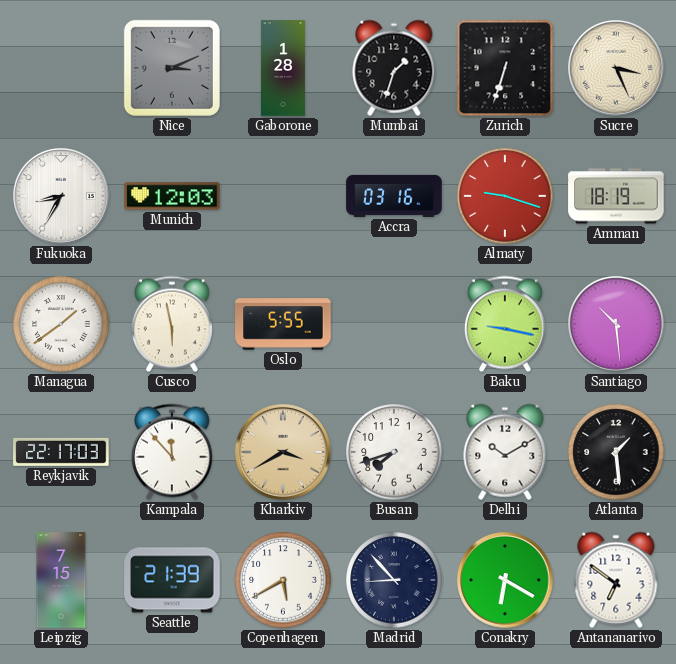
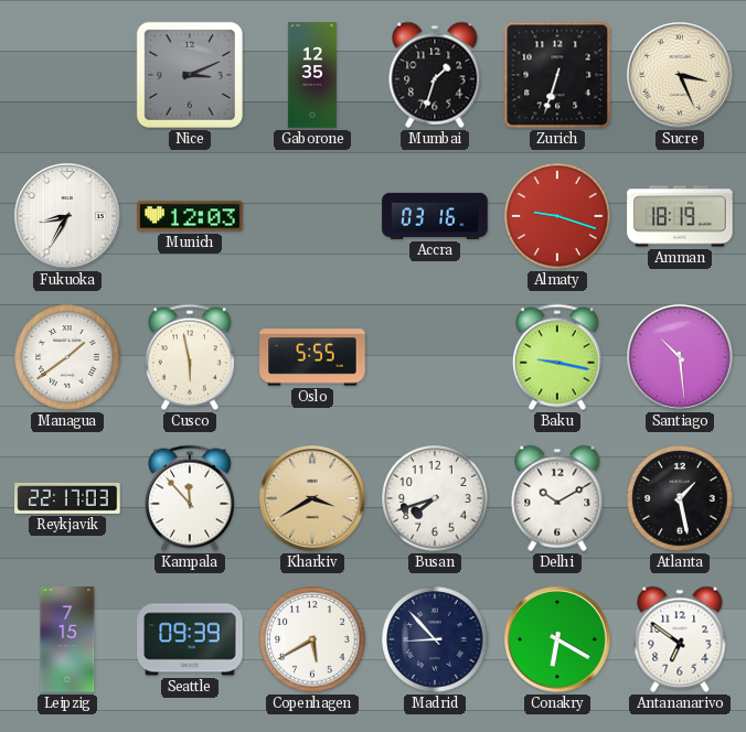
Gaborone: 1:28 -> 12:35 (312, 75)
Atlanta: 1:29 -> 1:28 (680, 498)
Seattle: 21:39 -> 09:39 (190, 639)
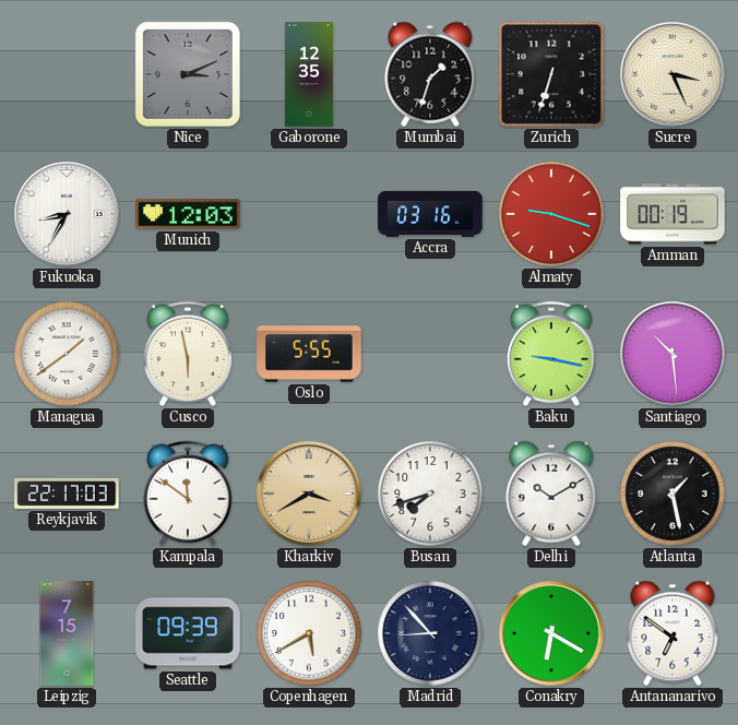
Amman: 18:19 -> 00:19 (672, 214)
Kampala: 11:53 -> 11:51 (188, 494)
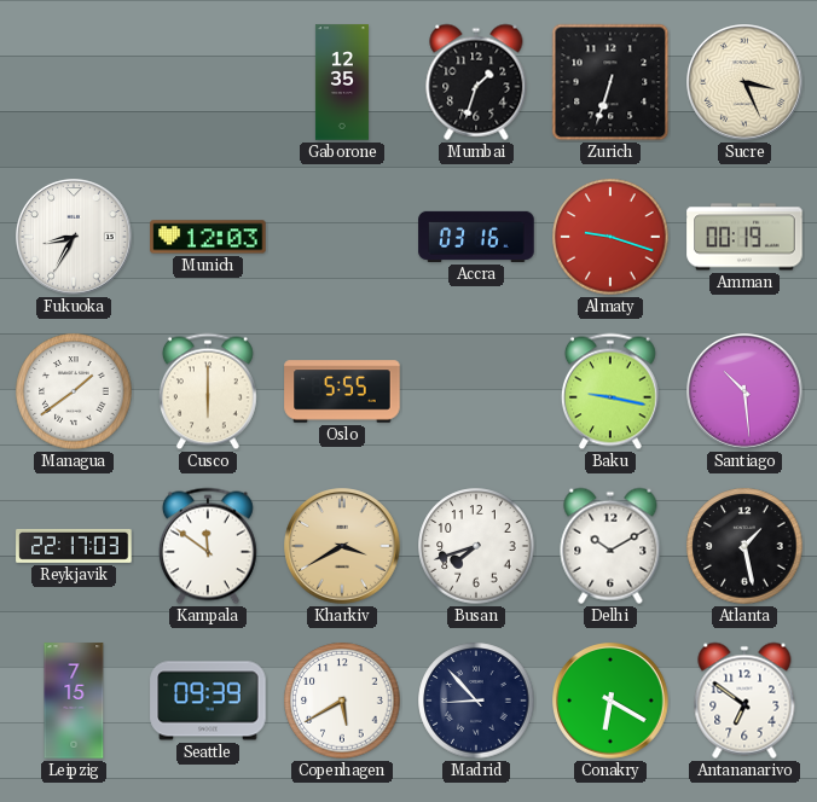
Nice: 3:11 -> none (188, 74)
Cusco: 5:58 -> 6:00 (208, 391)
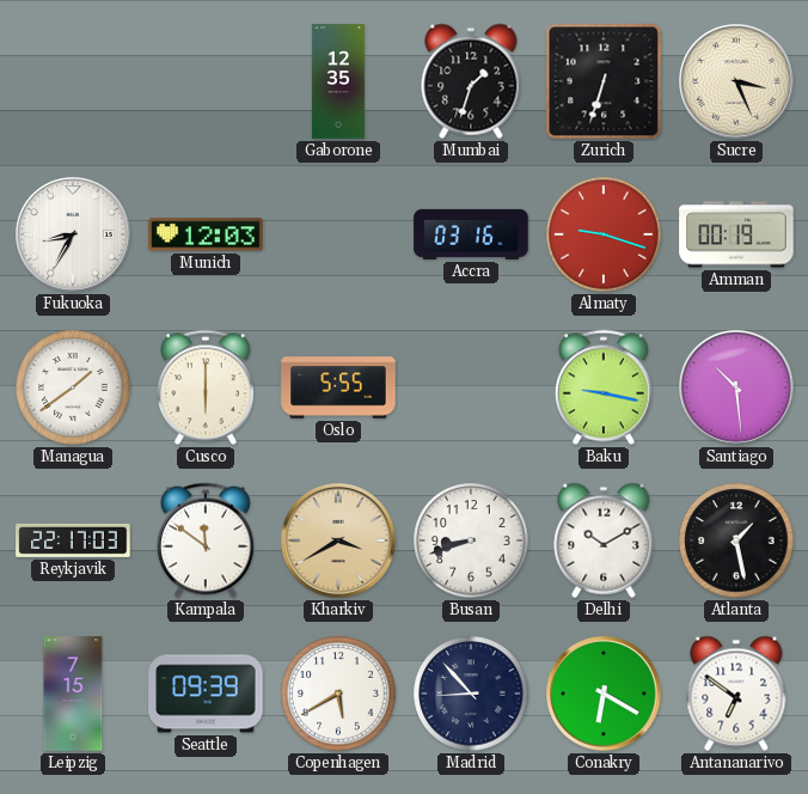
Busan: 7:42 -> 8:42 (471, 540)
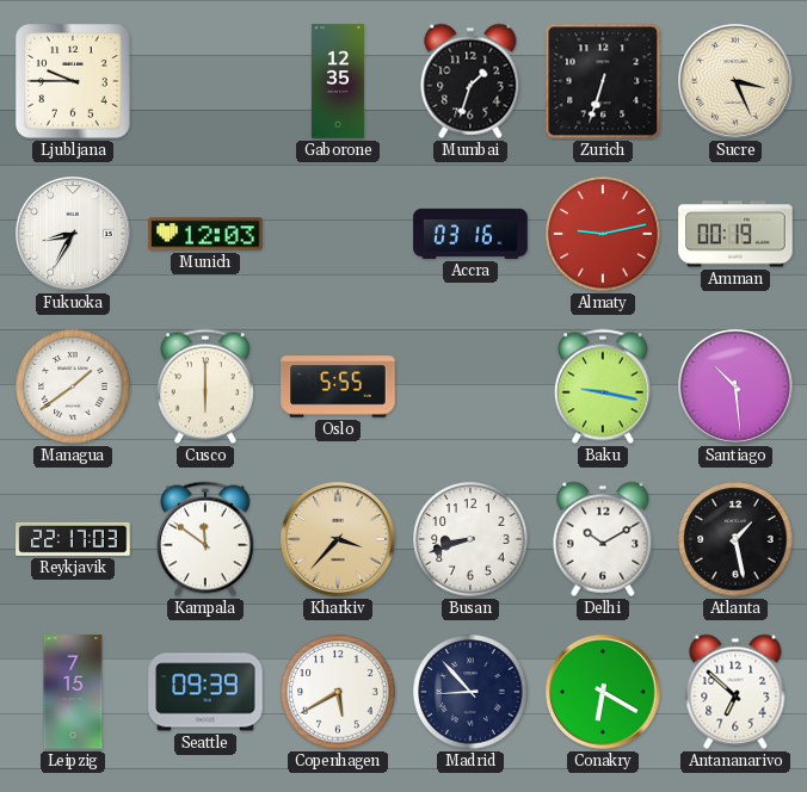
Ljubljana: none -> 9:45 (73, 81)
Almaty: 9:18 -> 9:13 (603, 234)
Kharkiv: 3:40 -> 3:37 (338, 539)
Antananarivo: 6:51 -> 6:52 (735, 692)
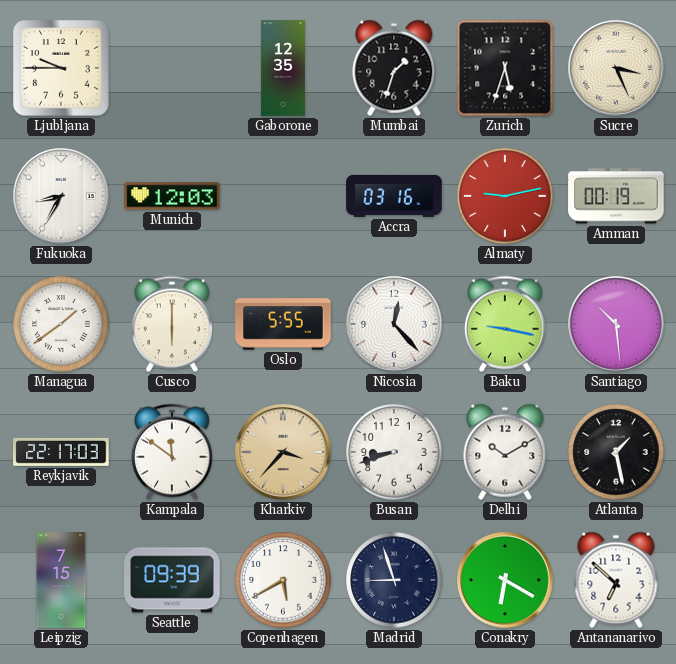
Zurich: 6:33 -> 5:33 (505, 68)
Nicosia: none -> 12:23 (394, 324)
Madrid: 8:53 -> 8:57 (394, 580)
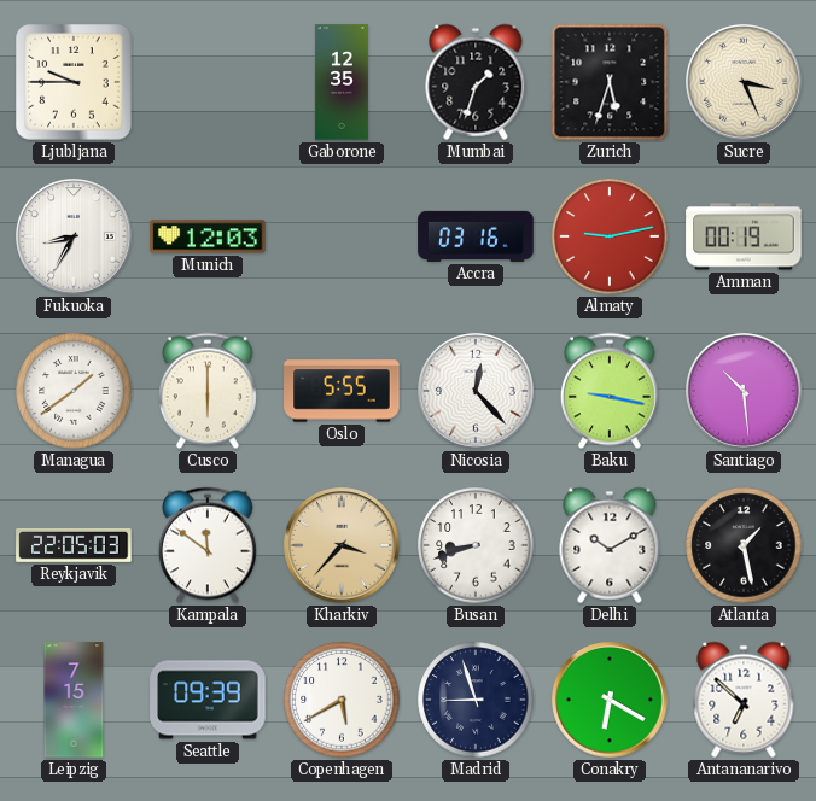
Reykjavik: 22:17 -> 22:05 (74, 545)
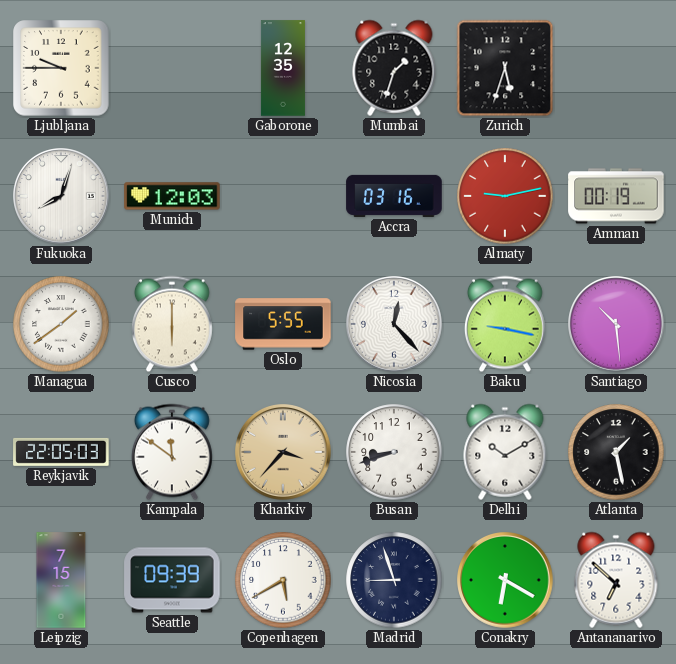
Sucre: 3:26 -> none (744, 82)
Fukuoka: 8:35 -> 8:03 (61, 196)
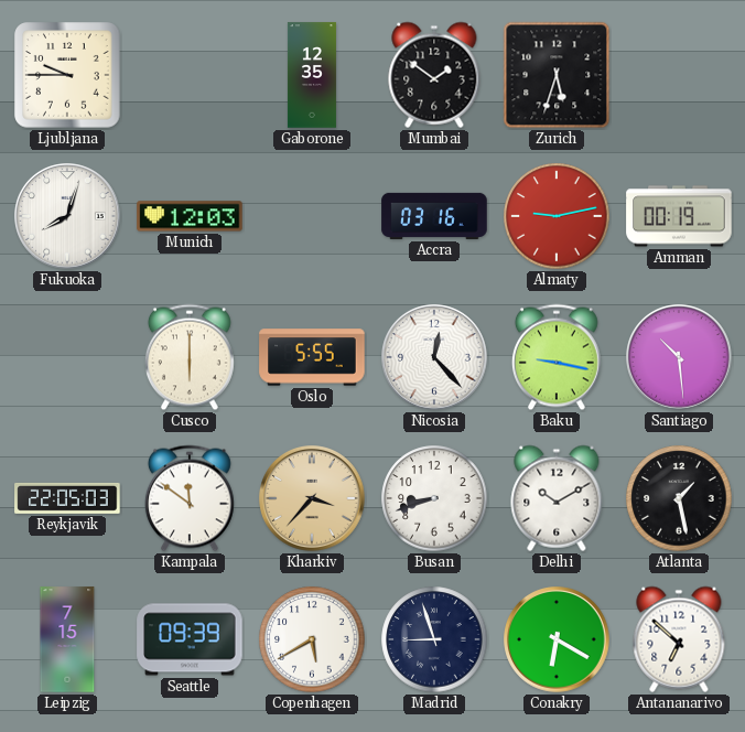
Mumbai: 1:33 -> 1:51 (434, 75)
Managua: 1:39 -> none (61, 324)
